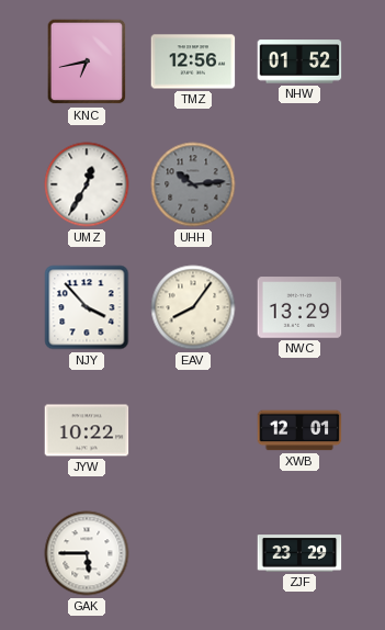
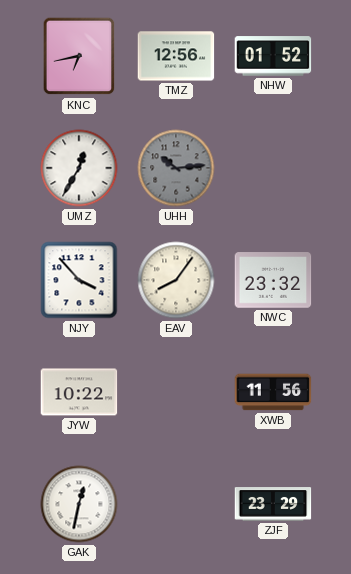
NWC: 13:29 -> 23:32 (273, 280)
XWB: 12:01 -> 11:56 (273, 392)
GAK: 5:45 -> 12:32 (79, 504)
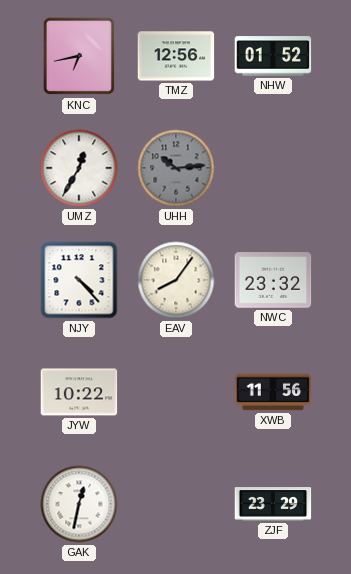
NJY: 3:53 -> 4:23 (79, 280)
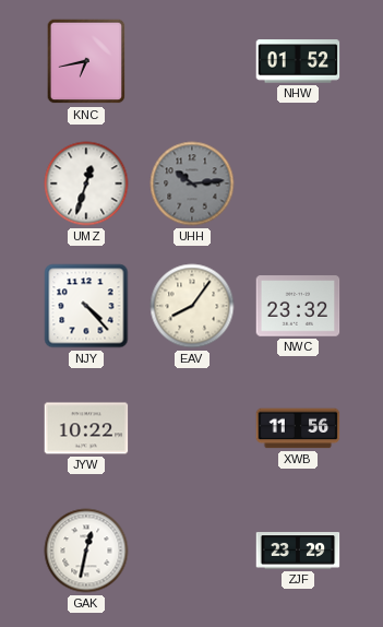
TMZ: 12:56 -> none (176, 56)
UMZ: 12:35 -> 12:33 (86, 184)
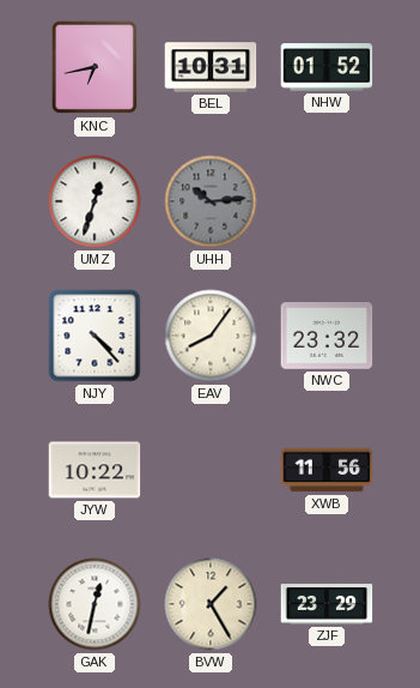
BEL: none -> 10:31 (211, 67)
BVW: none -> 1:25 (211, 604)
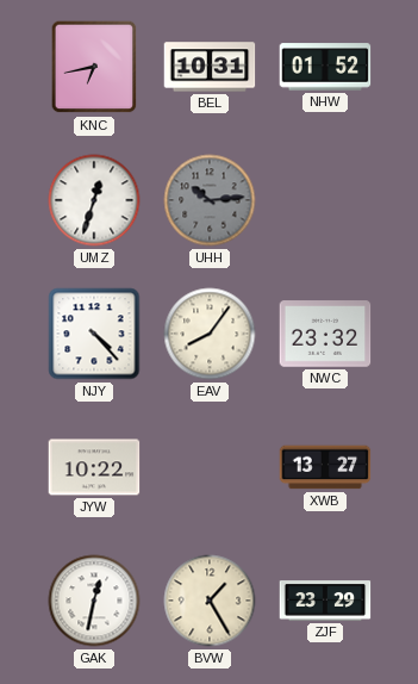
XWB: 11:56 -> 13:27 (325, 467)
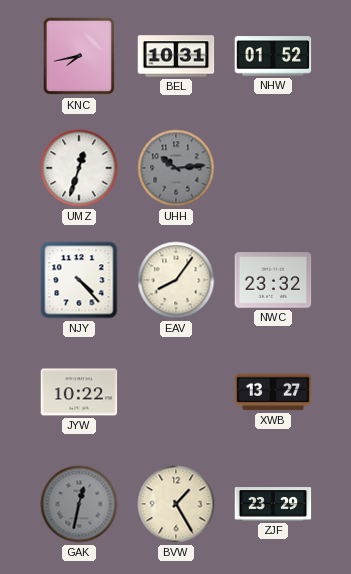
KNC: 6:43 -> 7:43 (79, 56)
GAK dial: white -> grey (79, 504)
